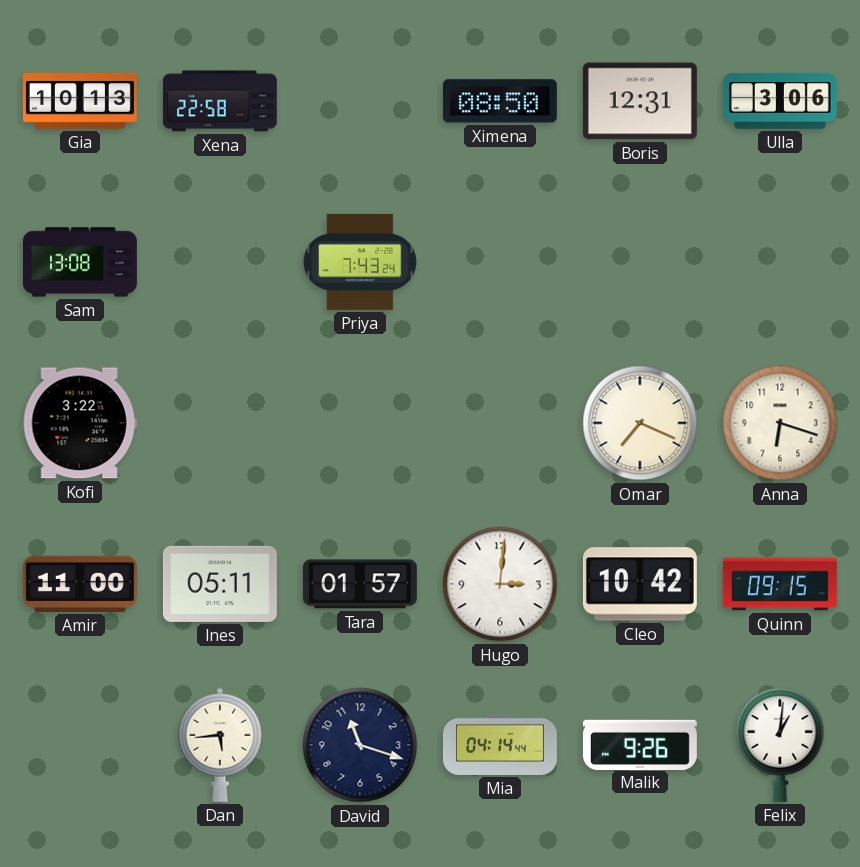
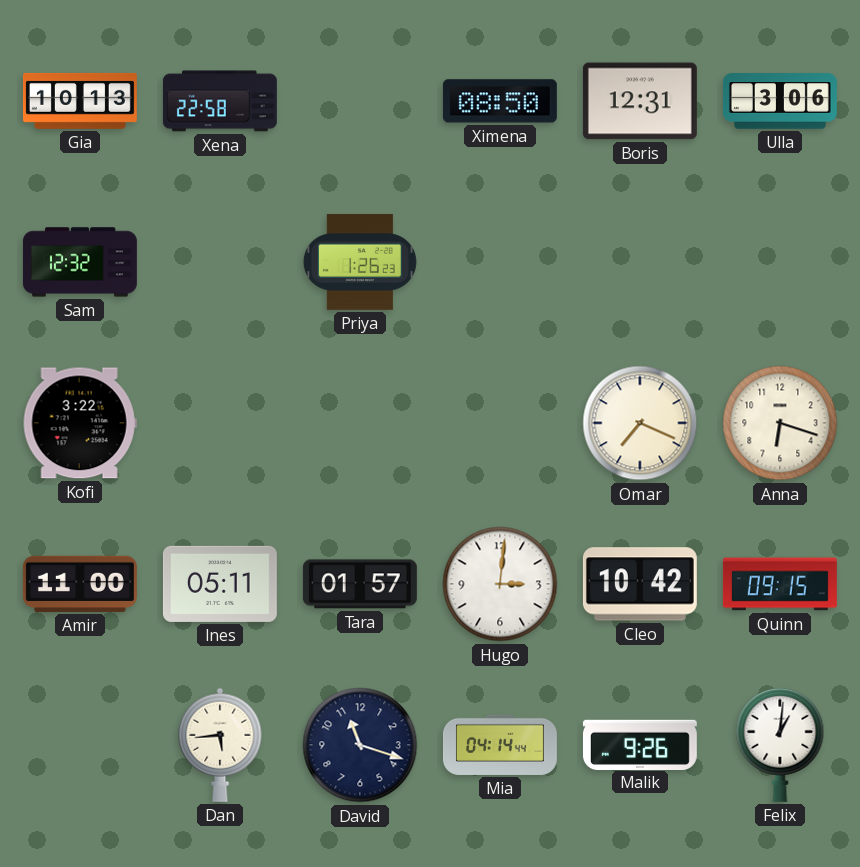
Sam: 13:08 -> 12:32 (80, 262)
Priya: 7:43 -> 1:26 (360, 262)
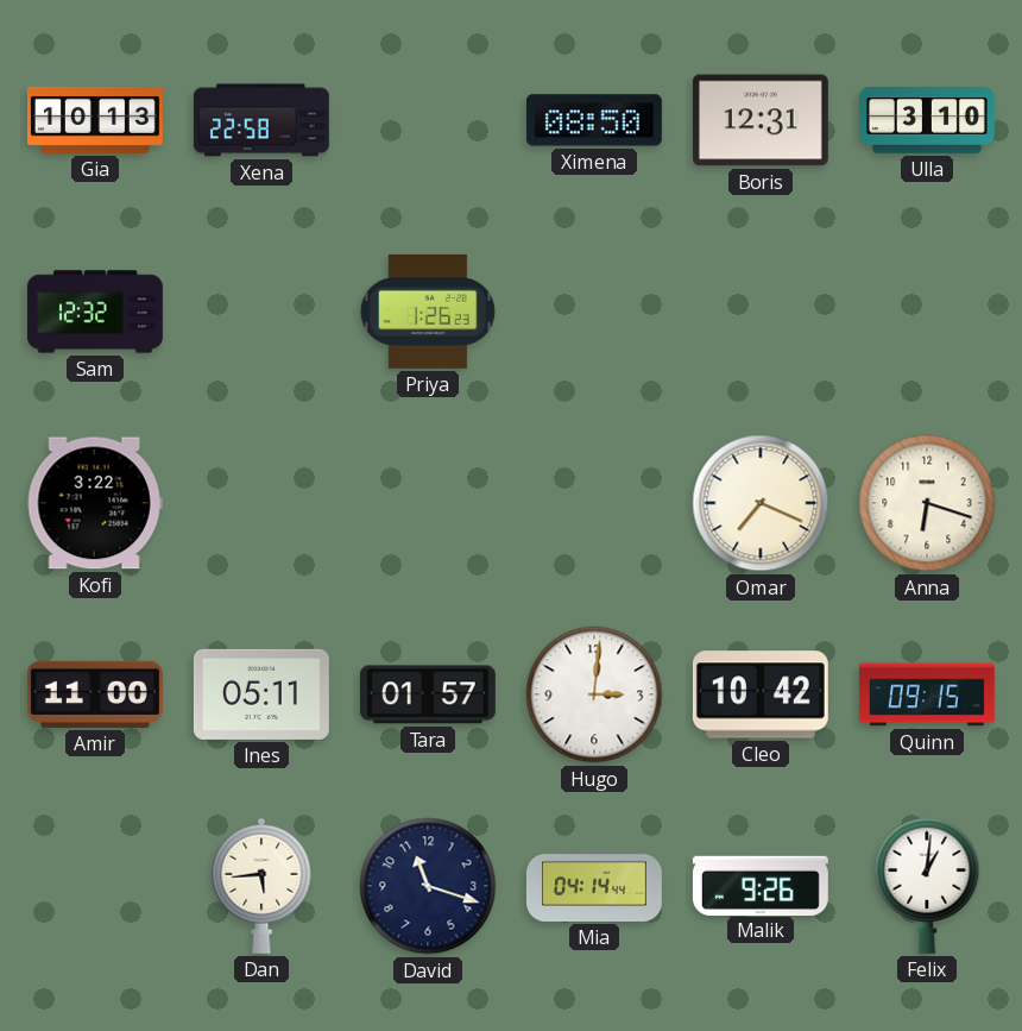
Ulla: 3:06 -> 3:10 (927, 120)
